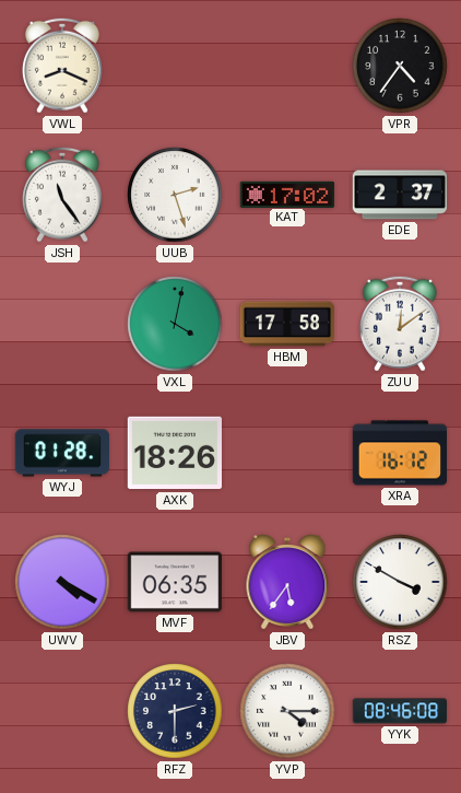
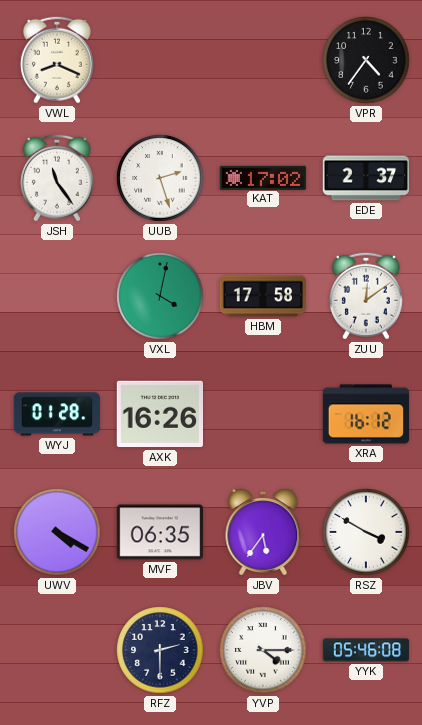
AXK: 18:26 -> 16:26 (159, 414)
YYK: 08:46 -> 05:46 (366, 650)
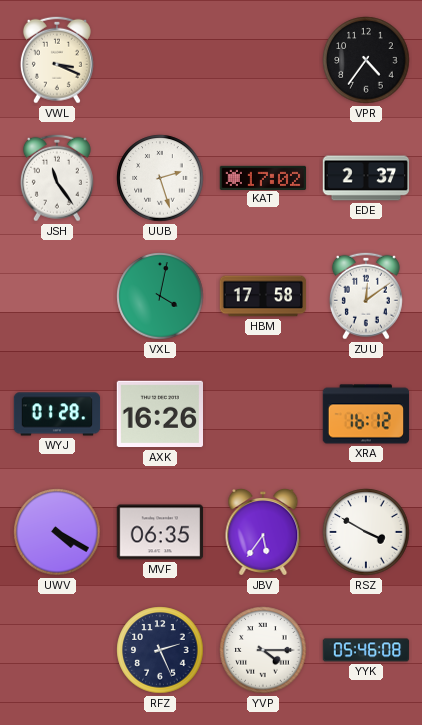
VWL: 8:19 -> 3:19 (57, 60)
RFZ: 2:30 -> 2:26 (160, 650)
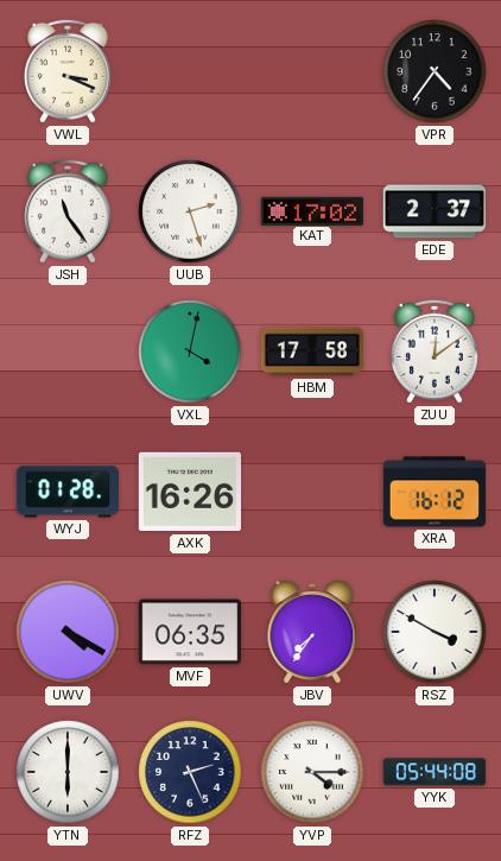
JBV: 5:36 -> 7:36 (312, 633)
YTN: none -> 6:00 (68, 772)
YYK: 05:46 -> 05:44 (435, 772)
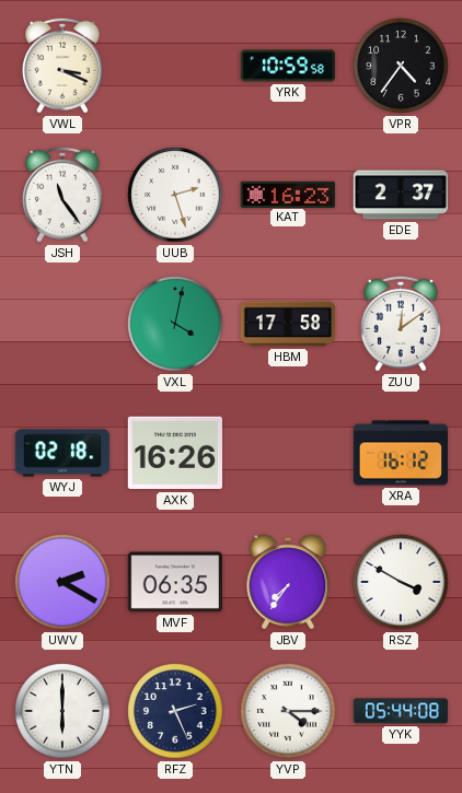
YRK: none -> 10:59 (288, 66)
KAT: 17:02 -> 16:23 (288, 194)
WYJ: 01:28 -> 02:18 (62, 453)
UWV: 4:20 -> 2:20 (62, 582)
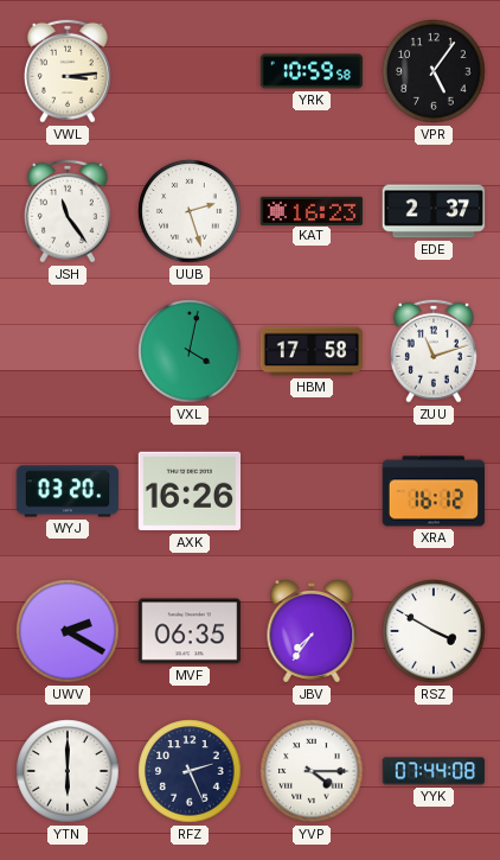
VWL: 3:19 -> 3:14 (68, 71)
VPR: 4:36 -> 5:06 (434, 71)
ZUU: 12:09 -> 11:12 (434, 351)
WYJ: 02:18 -> 03:20 (68, 491)
YYK: 05:44 -> 07:44 (434, 771)
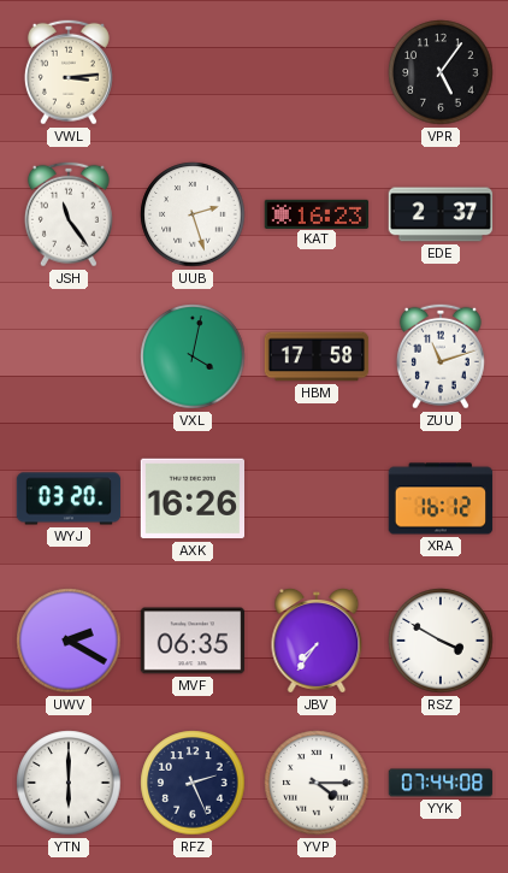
YRK: 10:59 -> none (312, 71)
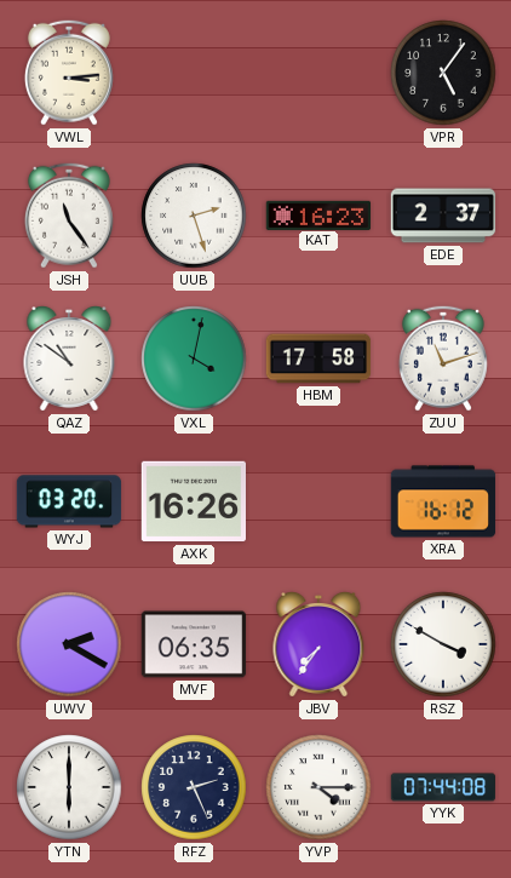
QAZ: none -> 10:51 (69, 360)
